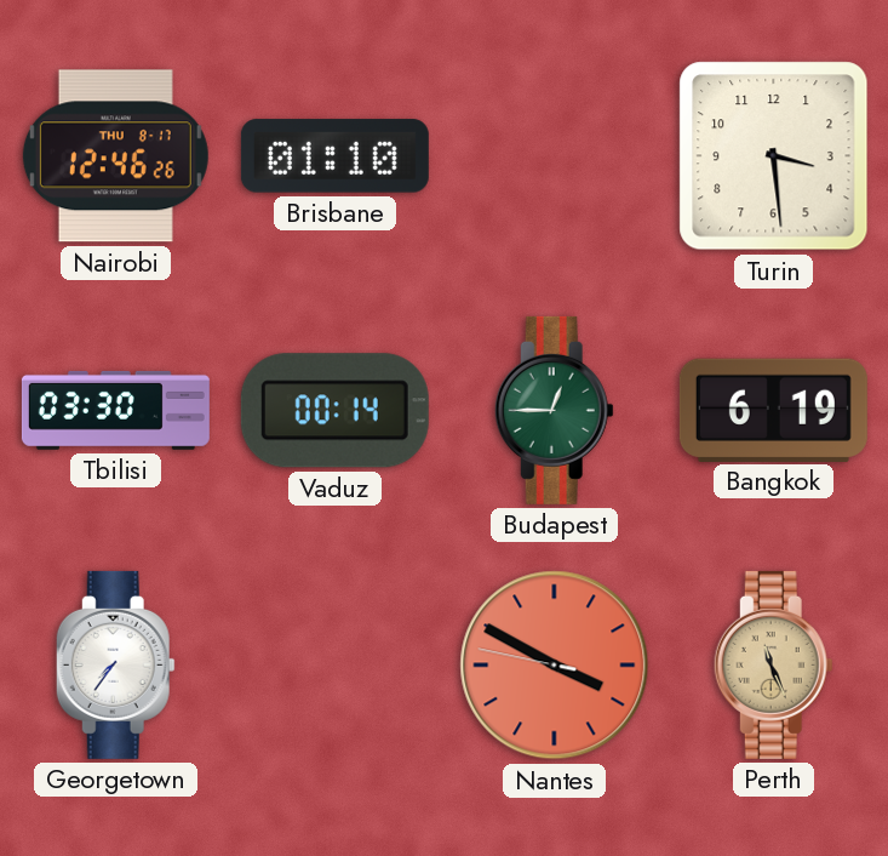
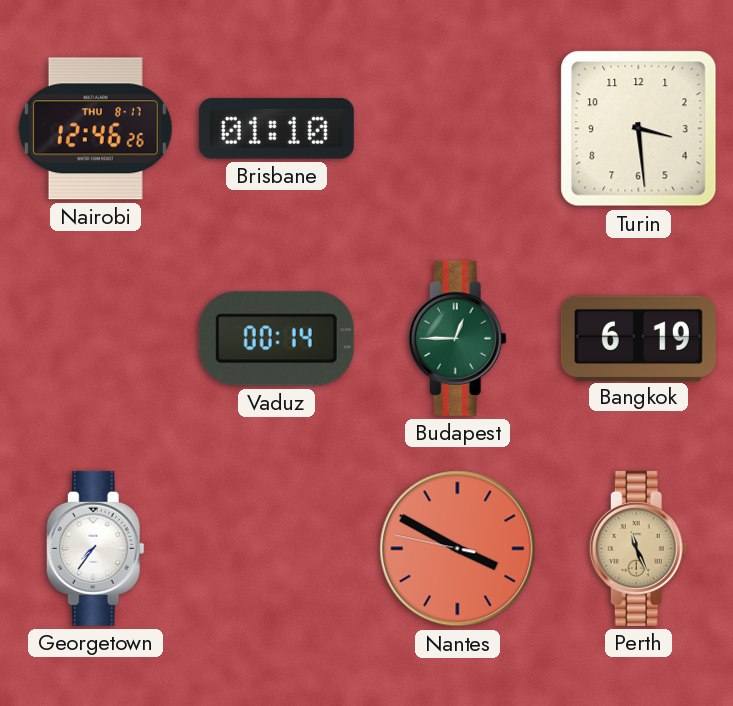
Tbilisi: 03:30 -> none (115, 410)
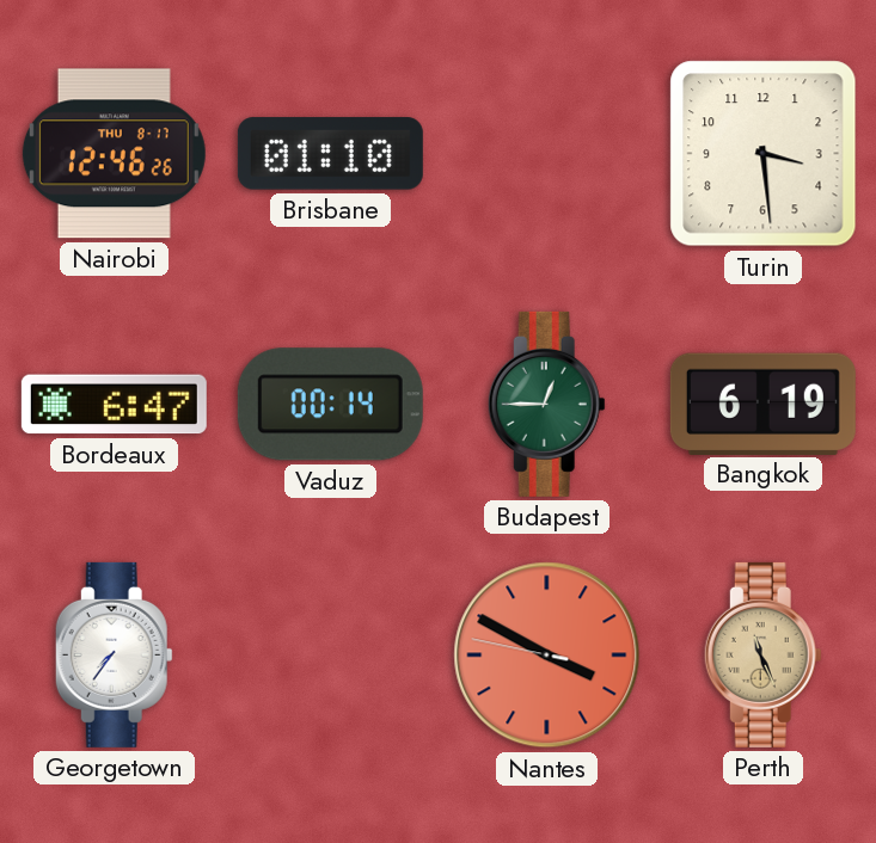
Bordeaux: none -> 6:47 (114, 405)
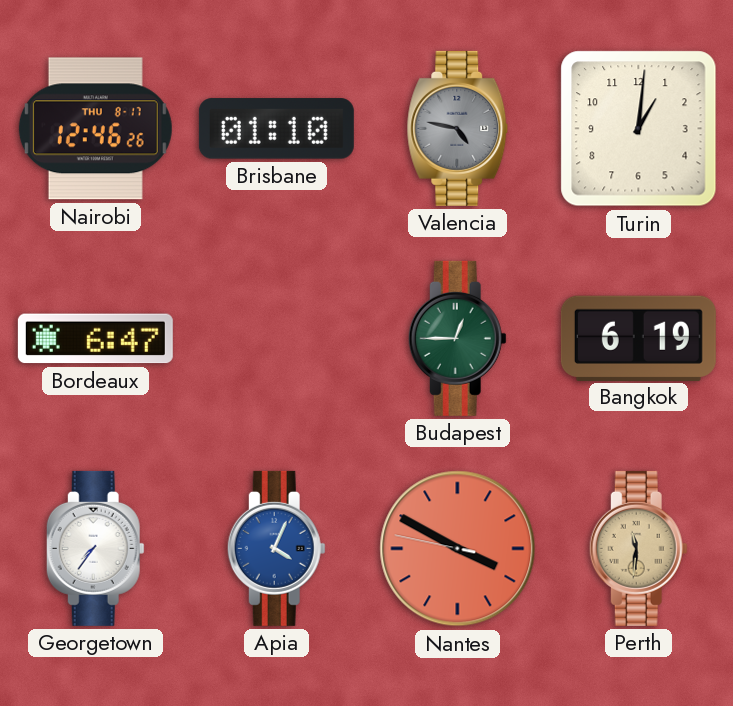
Valencia: none -> 4:47 (458, 128)
Turin: 3:29 -> 1:01 (639, 129)
Vaduz: 00:14 -> none (330, 405)
Apia: none -> 4:04 (276, 548)
Perth: 11:26 -> 11:31 (638, 548)
